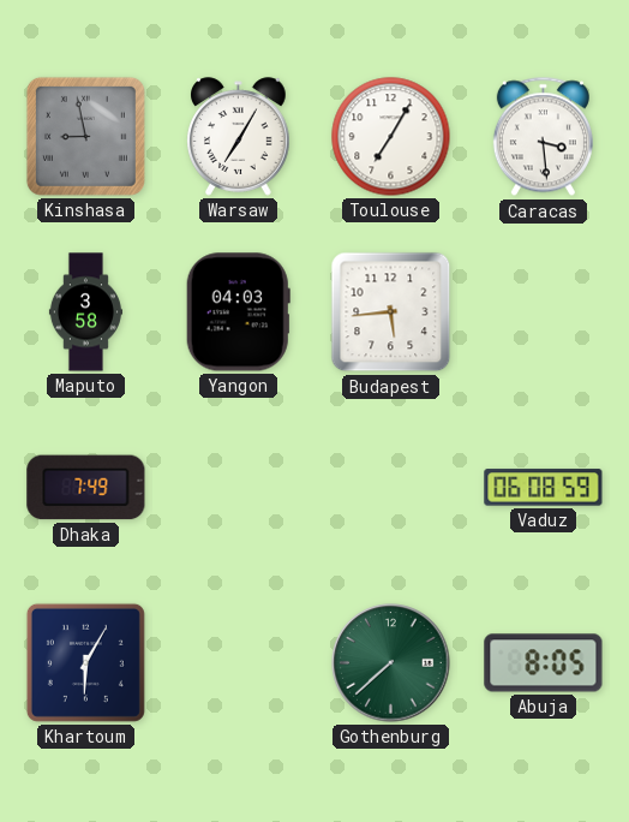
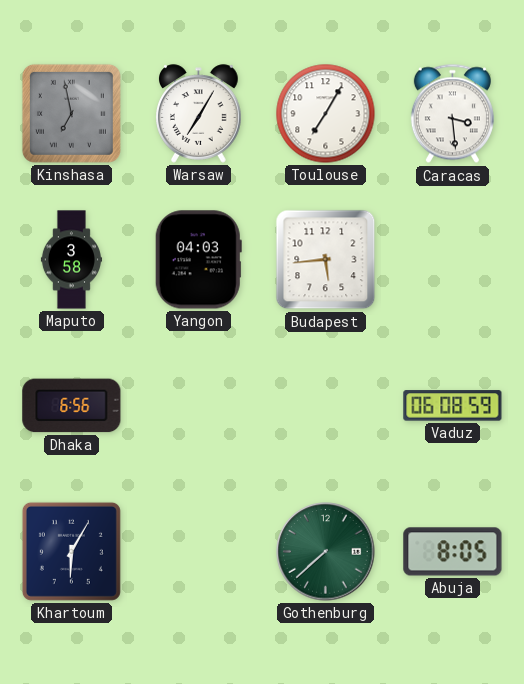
Kinshasa: 8:58 -> 6:58 (71, 113)
Dhaka: 7:49 -> 6:56 (72, 406)
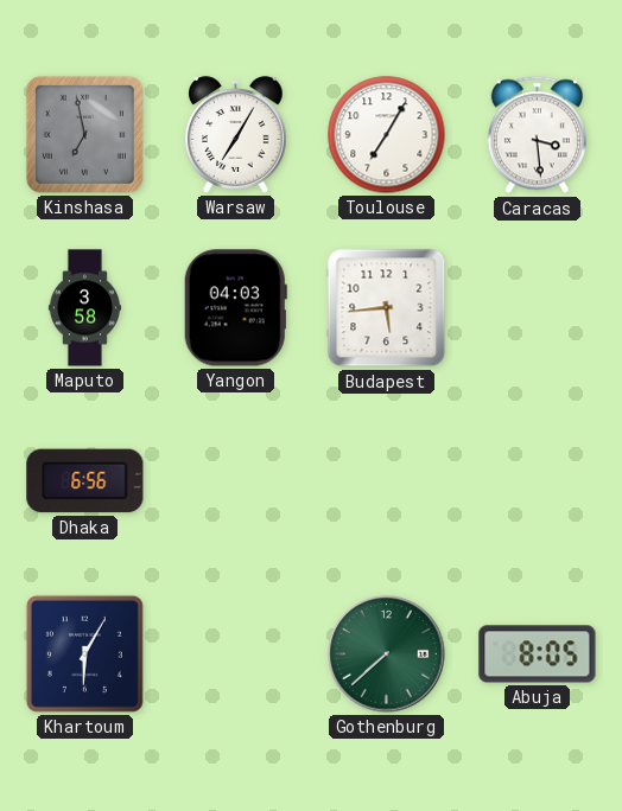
Vaduz: 06:08 -> none (453, 406)
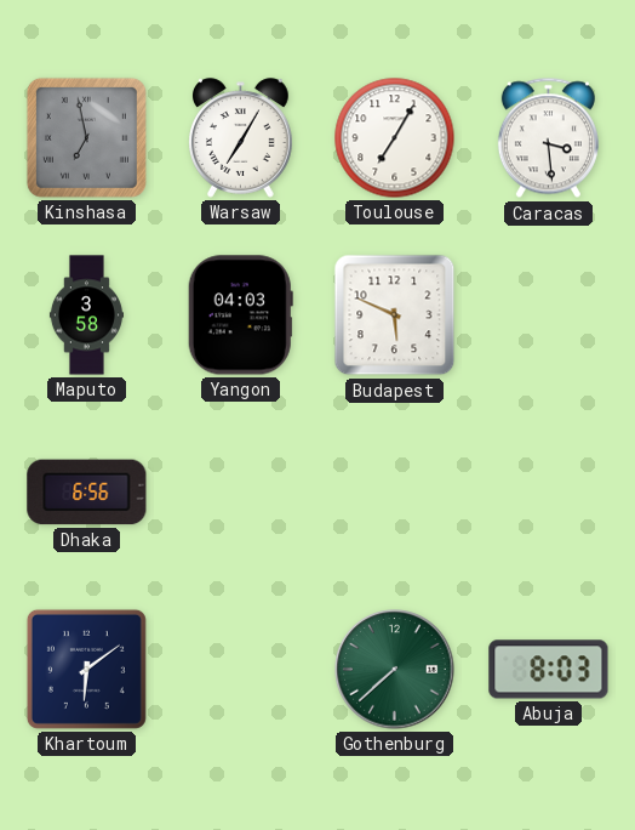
Budapest: 5:44 -> 5:49 (395, 315)
Khartoum: 6:05 -> 6:09 (86, 669)
Abuja: 8:05 -> 8:03 (549, 670)
